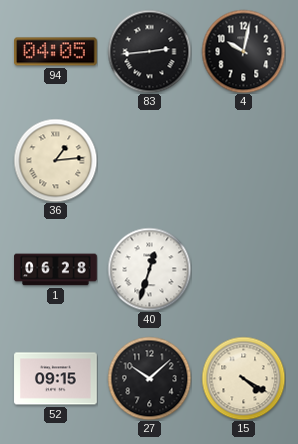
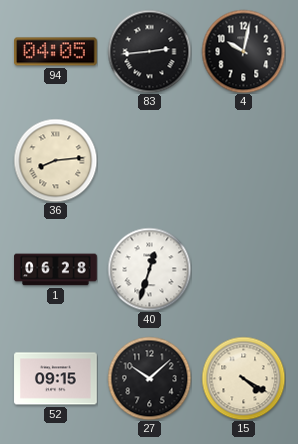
36: 1:14 -> 8:14 (55, 160)
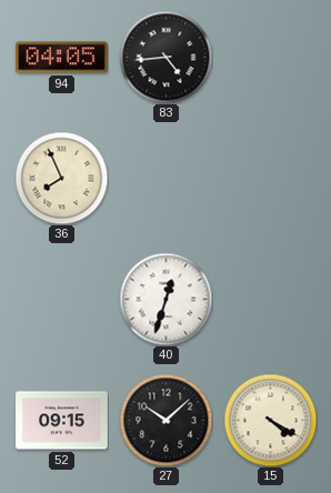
83: 2:44 -> 4:44 (165, 57)
4: 10:02 -> none (243, 51)
36: 8:14 -> 7:56 (61, 178)
1: 06:28 -> none (56, 270)
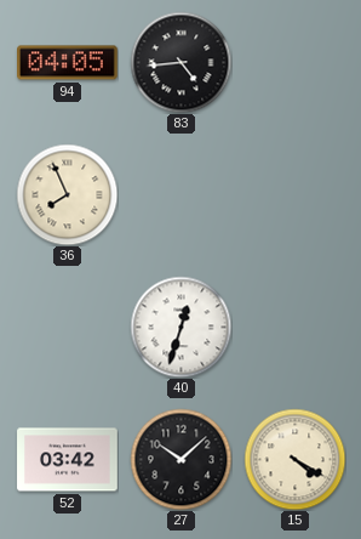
52: 09:15 -> 03:42 (68, 460)
